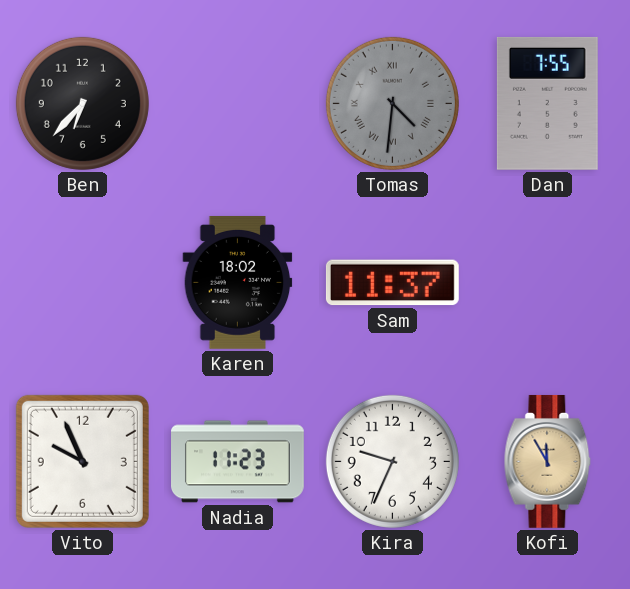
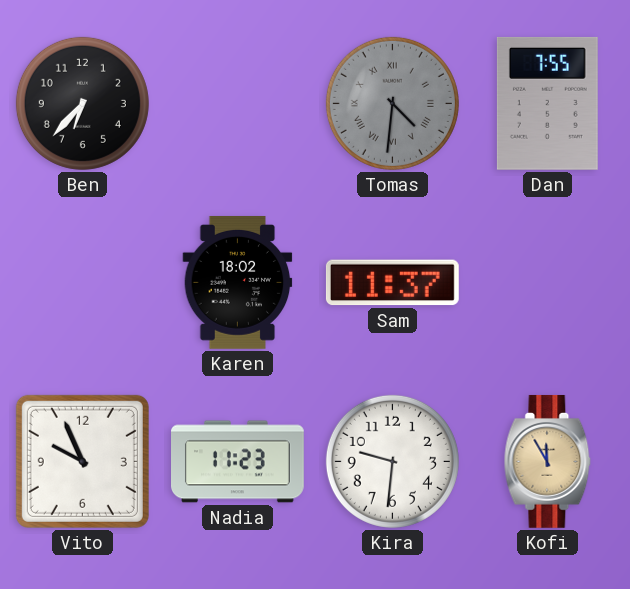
Kira: 9:34 -> 9:31 (392, 461)
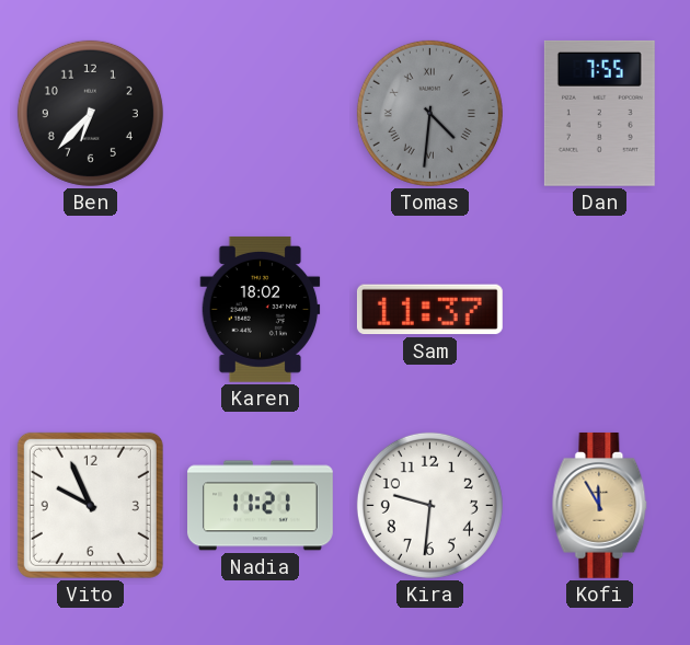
Nadia: 11:23 -> 11:21 (261, 506)
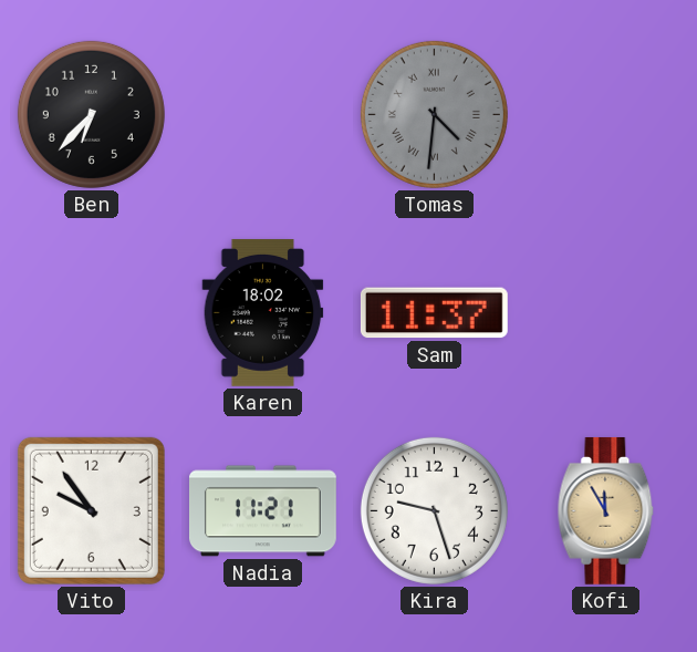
Dan: 7:55 -> none (599, 113)
Vito: 9:56 -> 9:54 (91, 510)
Kira: 9:31 -> 9:27 (434, 510)
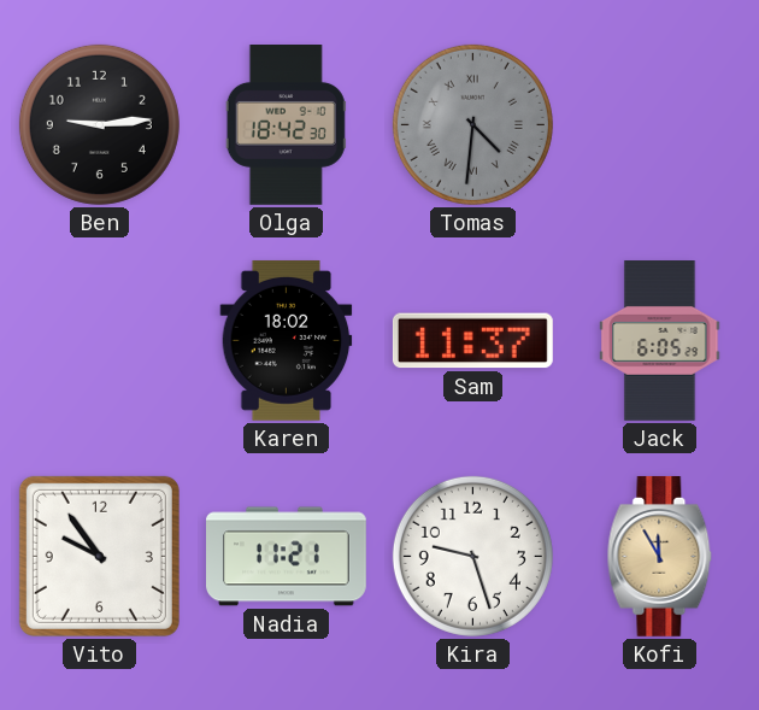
Ben: 6:37 -> 9:14 (99, 124)
Olga: none -> 18:42 (286, 125)
Jack: none -> 6:05 (660, 341)
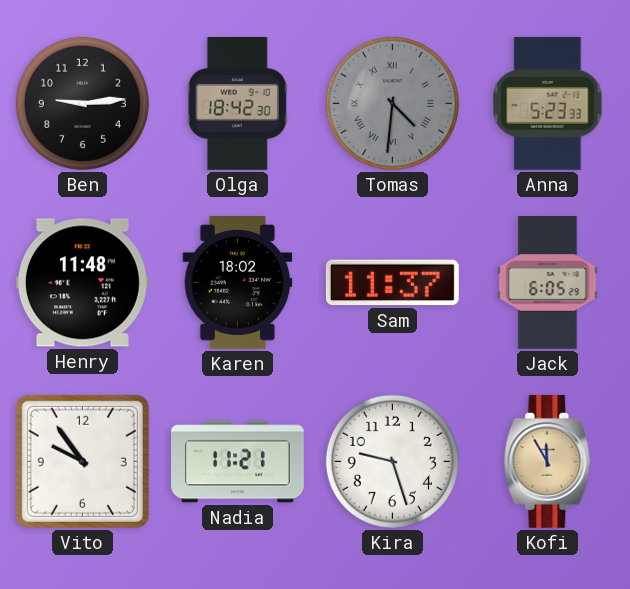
Anna: none -> 5:23 (548, 103)
Henry: none -> 11:48 (82, 283)
